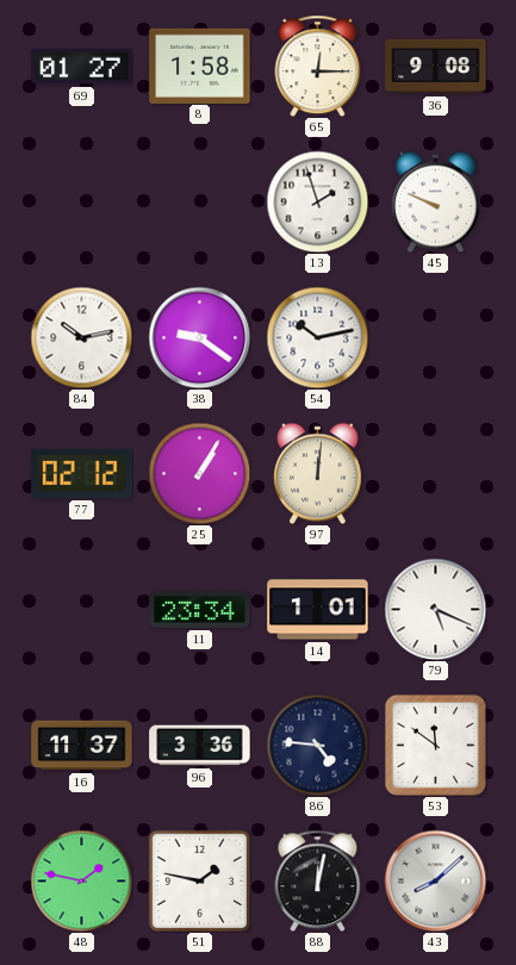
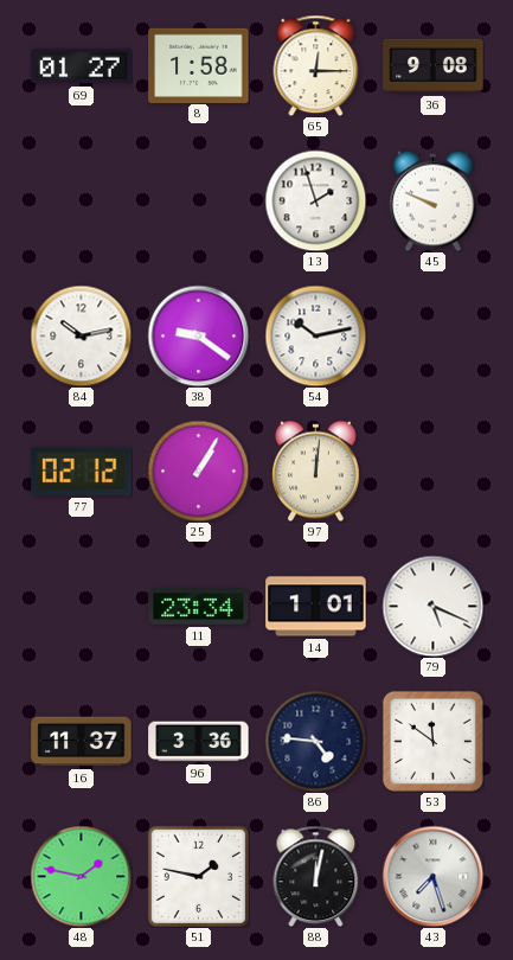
43: 8:08 -> 7:27 (432, 876)
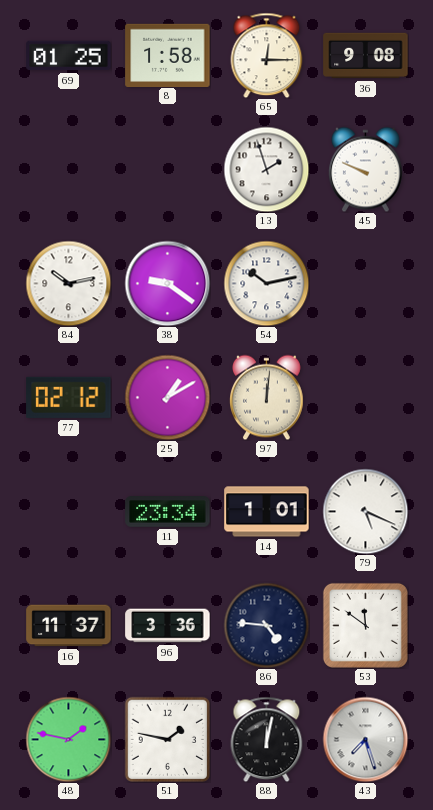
69: 01:27 -> 01:25 (69, 56)
25: 1:05 -> 1:10 (167, 397)
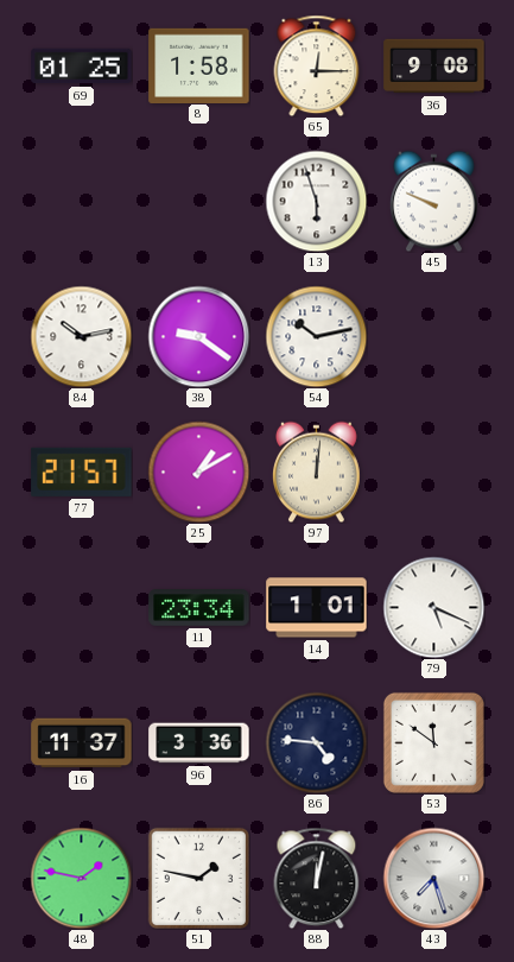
13: 1:57 -> 5:57 (316, 201)
77: 02:12 -> 21:57 (82, 471)
